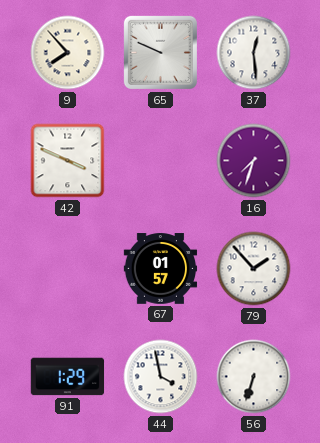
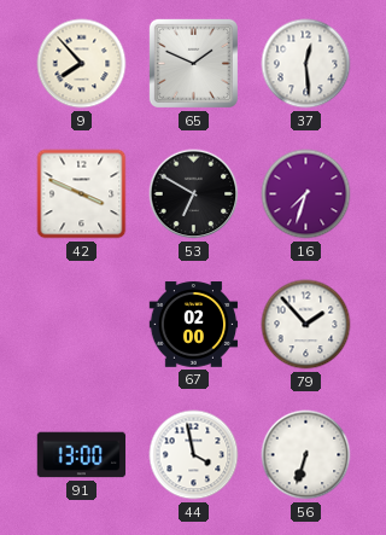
65: 9:49 -> 1:49 (193, 63)
53: none -> 6:50 (194, 194)
67: 01:57 -> 02:00 (194, 325)
91: 1:29 -> 13:00 (82, 455)
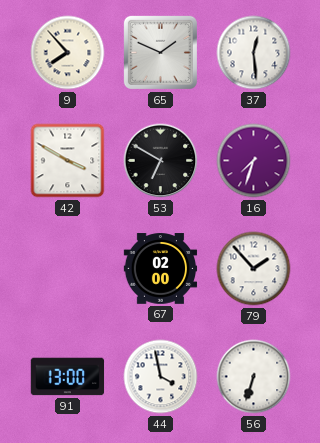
42: 3:49 -> 3:50 (68, 161)
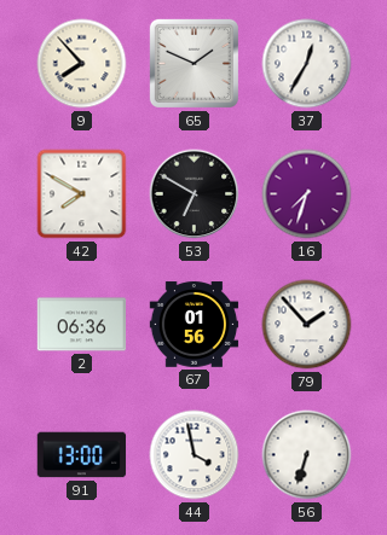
37: 12:29 -> 12:35 (307, 64)
42: 3:50 -> 7:50 (82, 194)
2: none -> 06:36 (82, 325)
67: 02:00 -> 01:56 (195, 325)
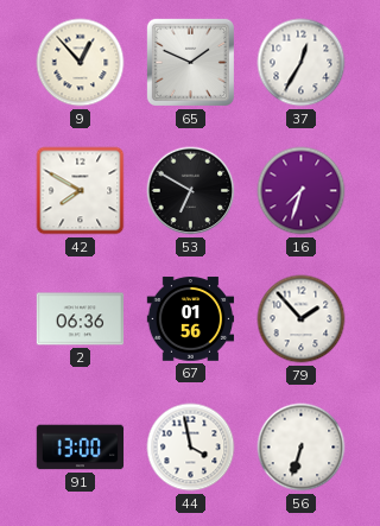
9: 7:53 -> 12:53 (81, 63)
